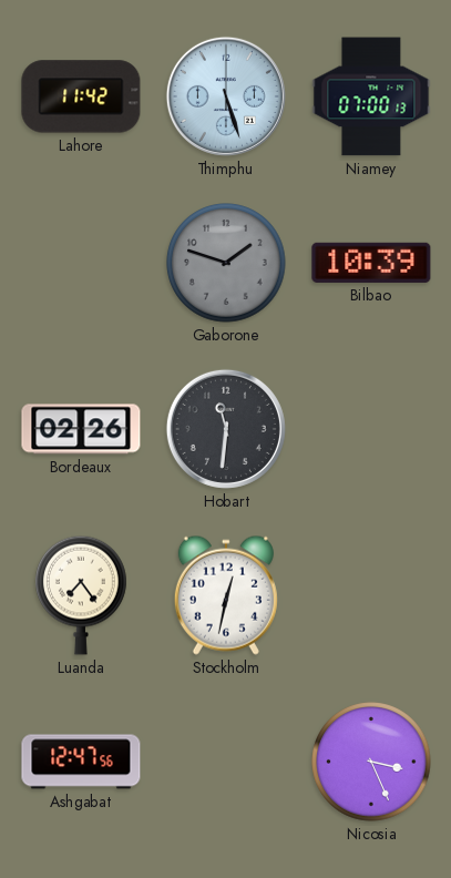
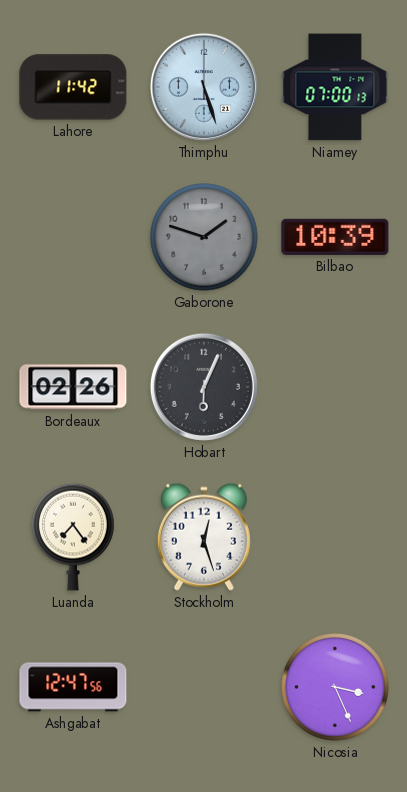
Hobart: 11:31 -> 6:04 (204, 387)
Stockholm: 12:32 -> 12:27 (204, 537)
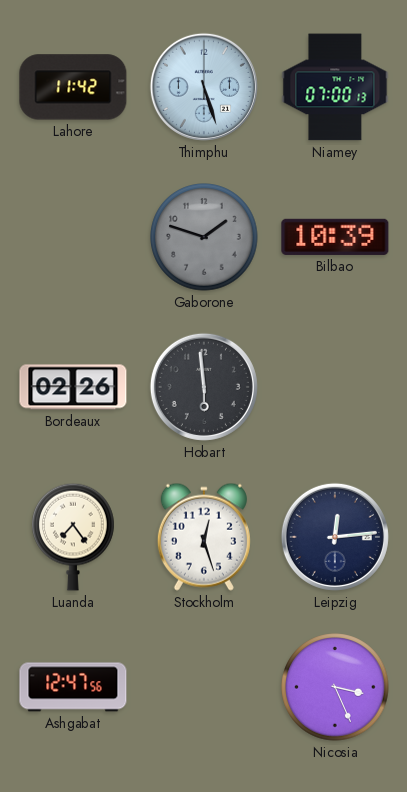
Hobart: 6:04 -> 5:59 (204, 387)
Leipzig: none -> 12:14 (335, 537)
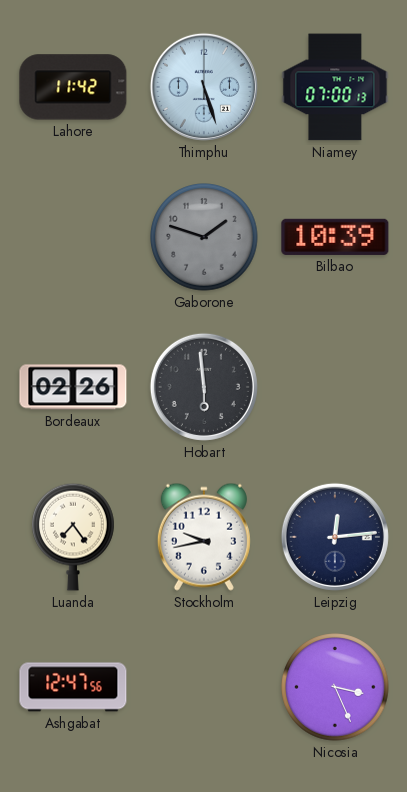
Stockholm: 12:27 -> 9:43 (204, 537)
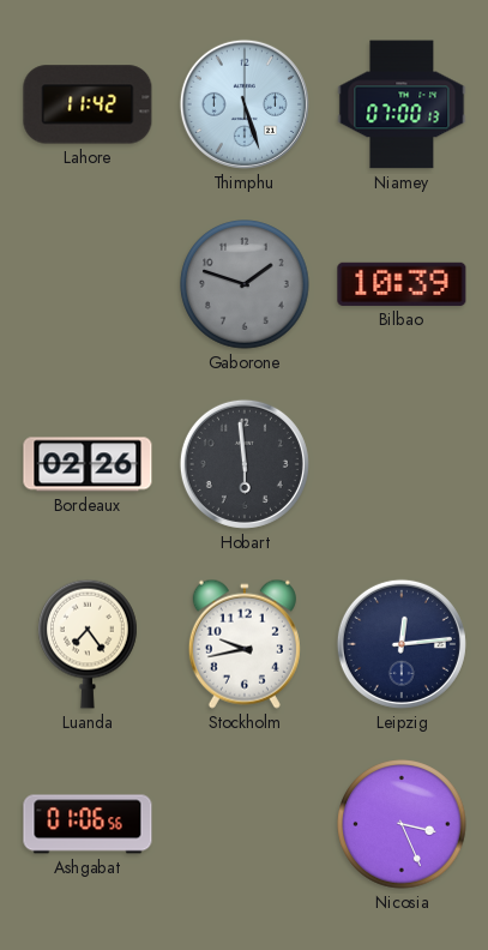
Ashgabat: 12:47 -> 01:06 (88, 824)
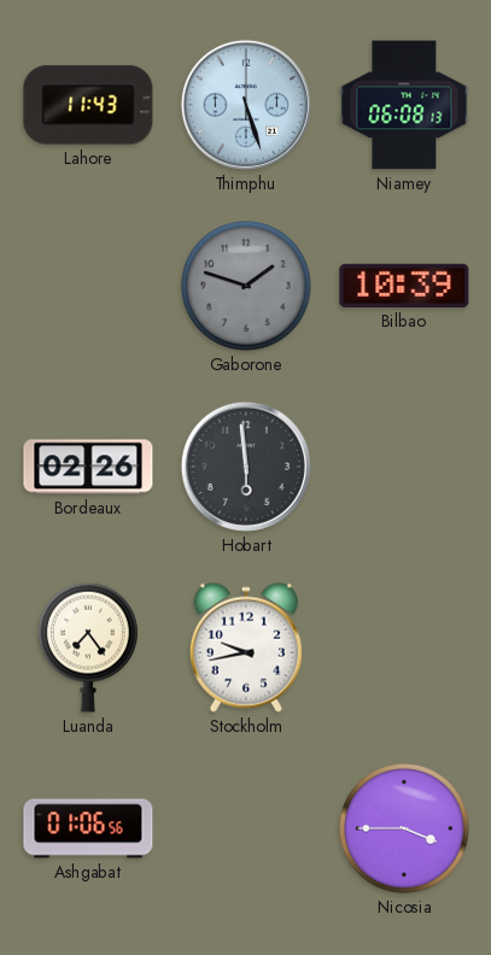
Lahore: 11:42 -> 11:43 (88, 105)
Niamey: 07:00 -> 06:08 (404, 105)
Leipzig: 12:14 -> none (402, 644)
Nicosia: 3:26 -> 3:45 (404, 828)
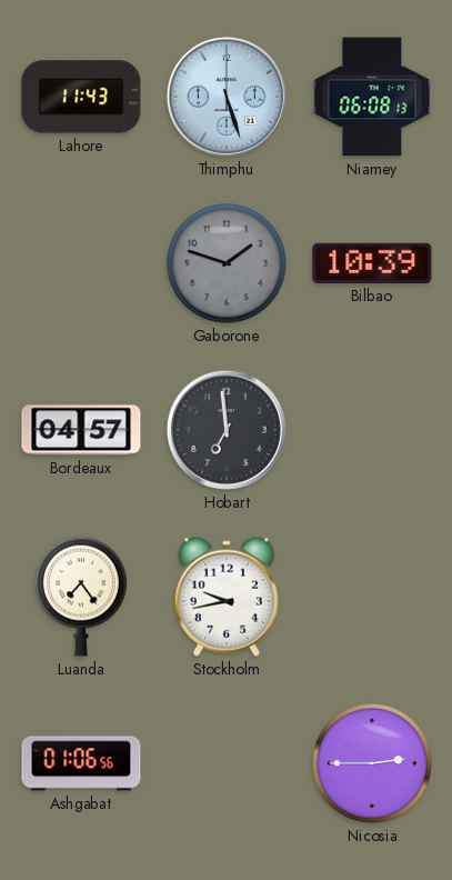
Bordeaux: 02:26 -> 04:57 (81, 430)
Hobart: 5:59 -> 6:59 (227, 430)
Nicosia: 3:45 -> 2:45 (372, 763)
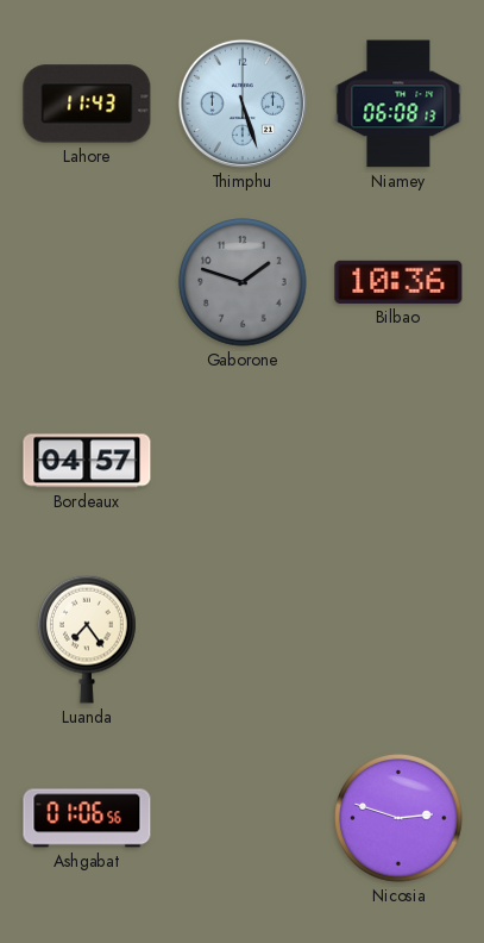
Bilbao: 10:39 -> 10:36 (398, 282)
Hobart: 6:59 -> none (227, 430)
Stockholm: 9:43 -> none (227, 597)
Nicosia: 2:45 -> 2:48 (398, 818)
